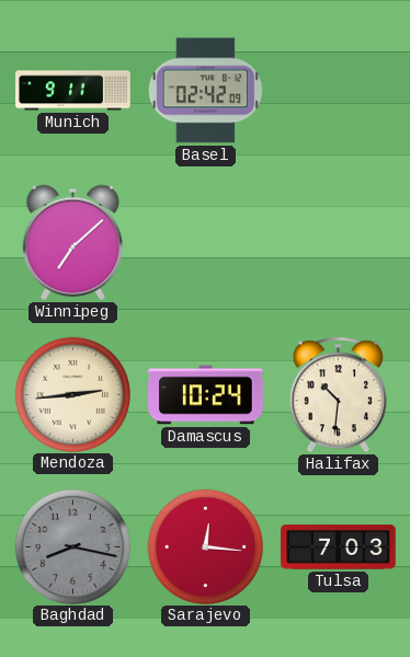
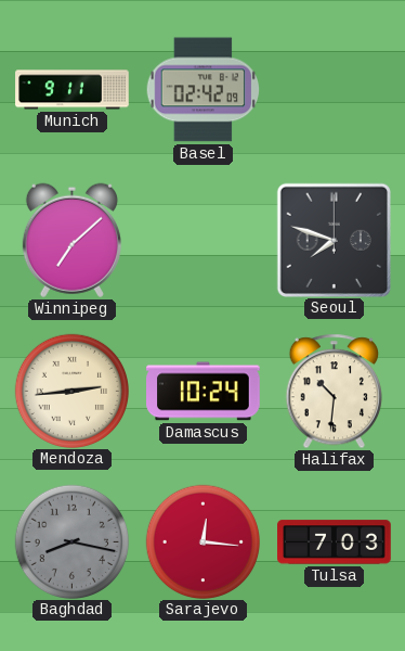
Seoul: none -> 7:48 (334, 240)
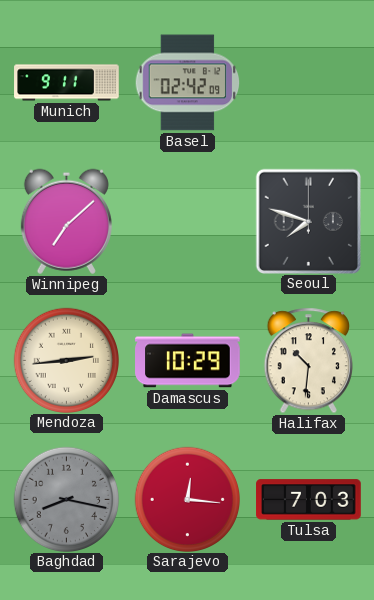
Damascus: 10:24 -> 10:29 (188, 361)
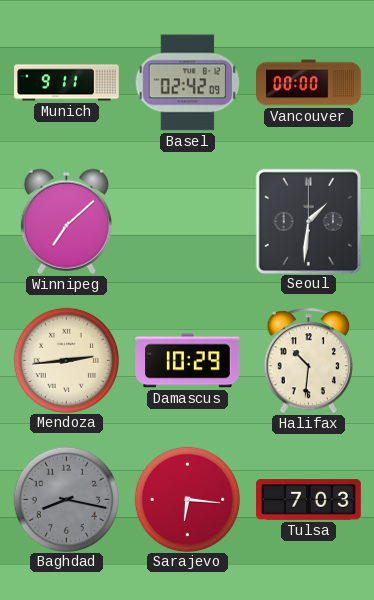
Vancouver: none -> 00:00 (309, 83)
Seoul: 7:48 -> 1:31 (308, 221)
Sarajevo: 12:16 -> 6:16 (187, 499)
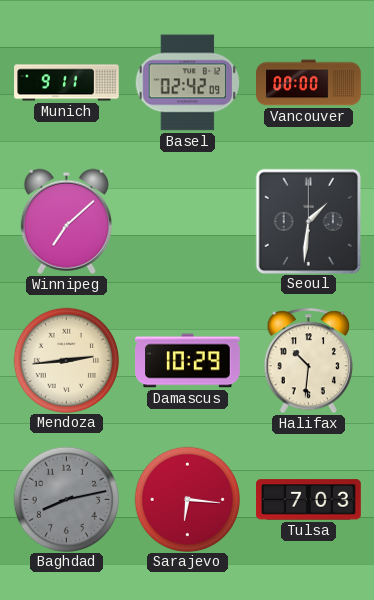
Baghdad: 8:17 -> 8:13 (66, 499)
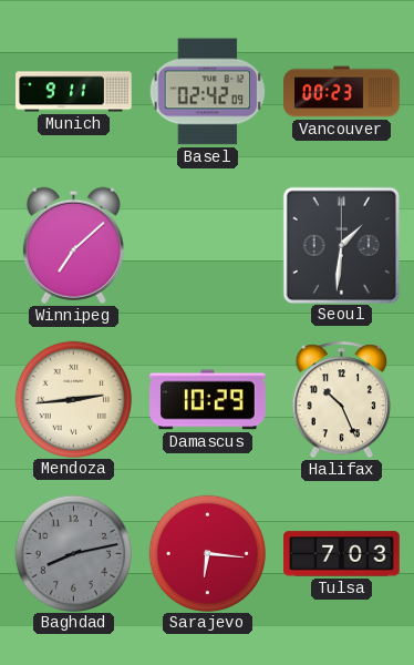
Vancouver: 00:00 -> 00:23 (342, 92)
Halifax: 10:31 -> 10:26 (341, 400)
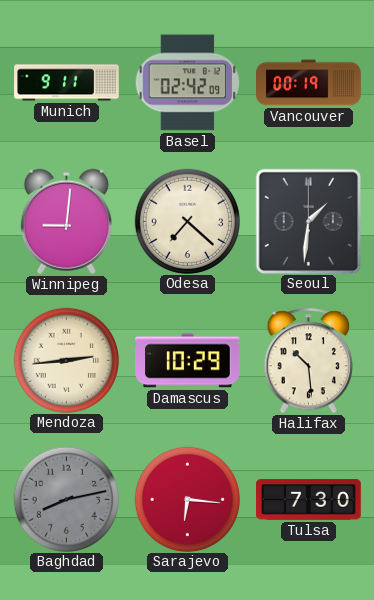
Vancouver: 00:23 -> 00:19 (309, 83)
Winnipeg: 7:08 -> 9:01 (66, 221)
Odesa: none -> 7:22 (187, 221)
Halifax: 10:26 -> 10:29 (308, 361)
Tulsa: 7:03 -> 7:30 (309, 500)
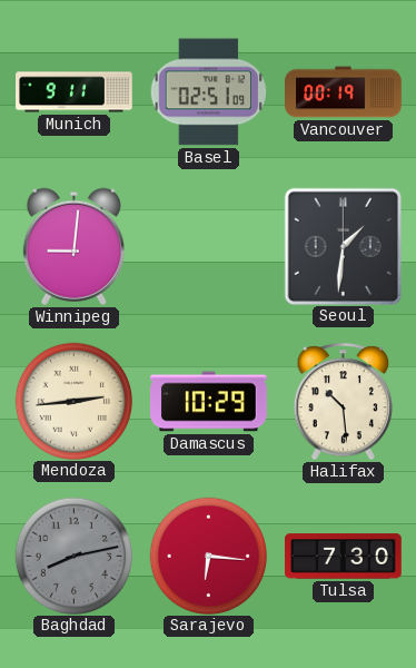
Basel: 02:42 -> 02:51 (209, 92)
Odesa: 7:22 -> none (187, 221)
